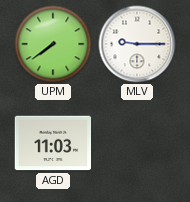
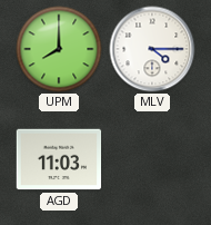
UPM: 7:39 -> 8:00 (59, 49)
MLV: 9:15 -> 4:15 (152, 49)
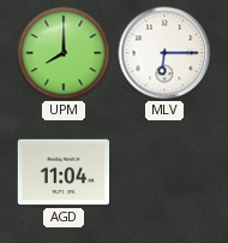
MLV: 4:15 -> 6:15 (164, 53)
AGD: 11:03 -> 11:04 (64, 172)
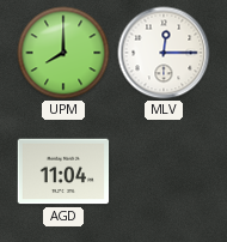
MLV: 6:15 -> 12:15 (164, 53)
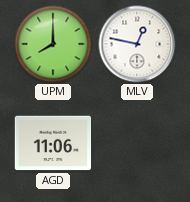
MLV: 12:15 -> 12:47 (137, 44)
AGD: 11:04 -> 11:06 (53, 143)
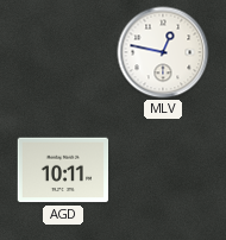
UPM: 8:00 -> none (53, 44)
AGD: 11:06 -> 10:11 (63, 170)
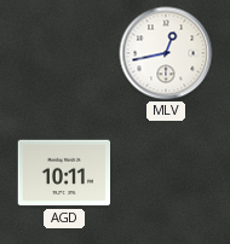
MLV: 12:47 -> 12:43 (166, 53)
